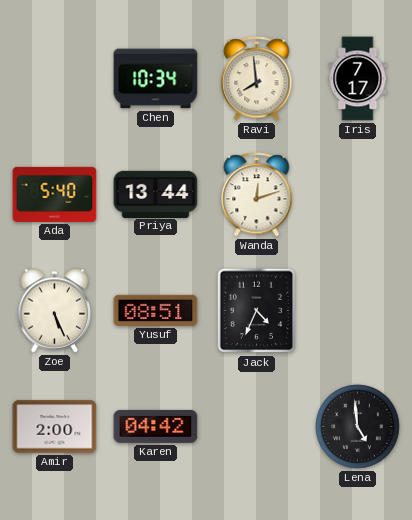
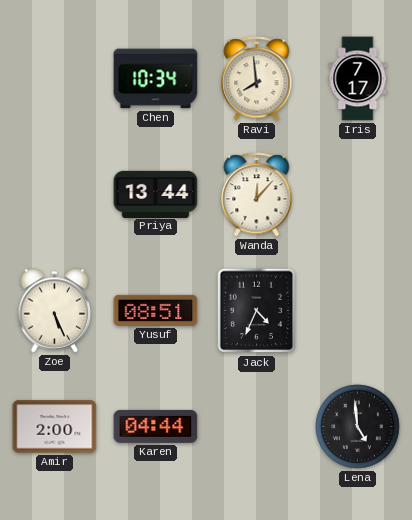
Ada: 5:40 -> none (55, 194)
Wanda: 12:12 -> 12:07 (257, 195)
Karen: 04:42 -> 04:44 (156, 426)
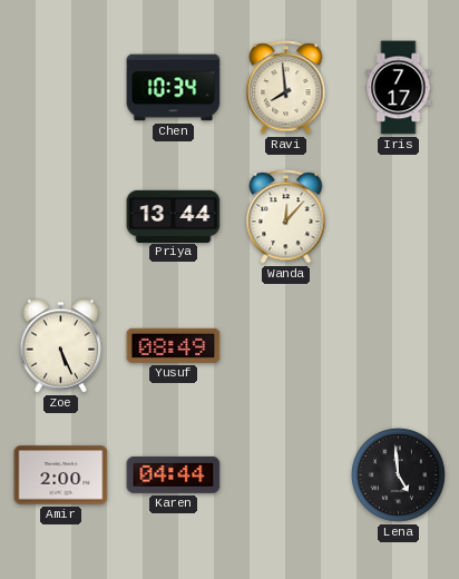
Yusuf: 08:51 -> 08:49 (174, 345)
Jack: 4:34 -> none (257, 311)
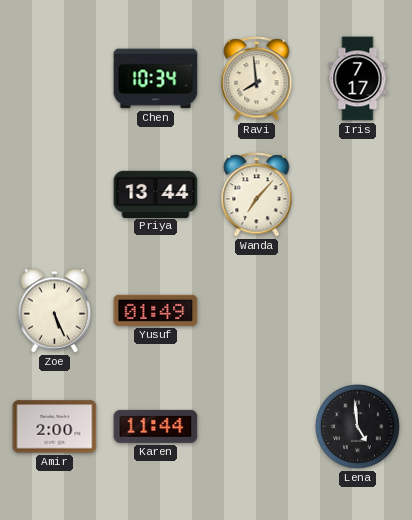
Wanda: 12:07 -> 7:07 (257, 195)
Yusuf: 08:49 -> 01:49 (156, 310)
Karen: 04:44 -> 11:44 (156, 426)
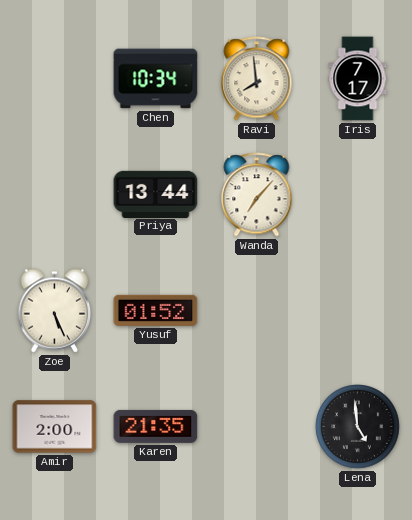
Yusuf: 01:49 -> 01:52 (156, 310)
Karen: 11:44 -> 21:35 (156, 426)
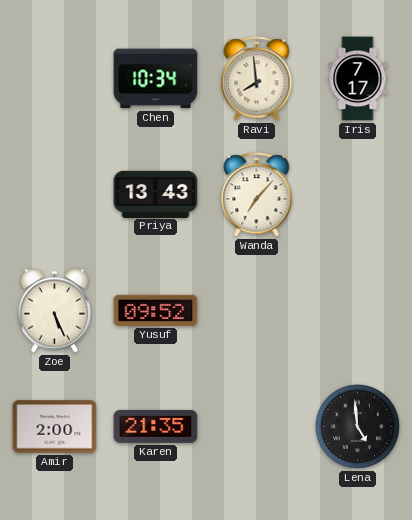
Priya: 13:44 -> 13:43 (156, 194)
Yusuf: 01:52 -> 09:52 (156, 310)
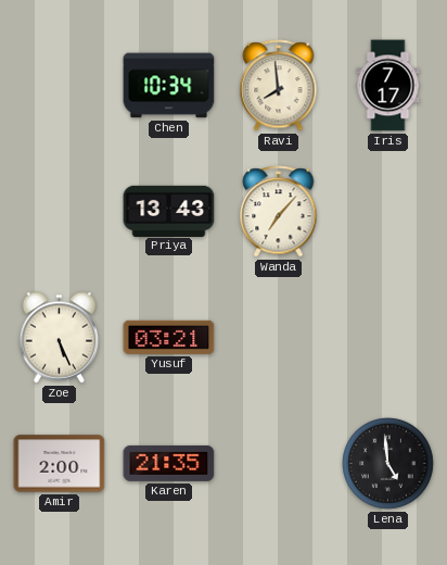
Yusuf: 09:52 -> 03:21 (169, 337)
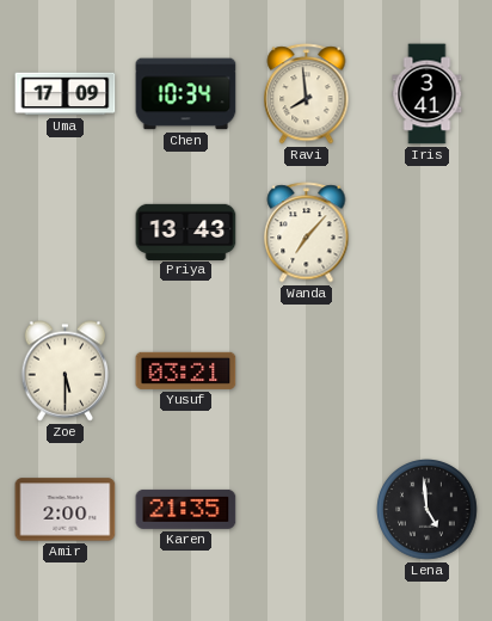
Uma: none -> 17:09 (66, 94)
Iris: 7:17 -> 3:41 (428, 94)
Zoe: 5:26 -> 5:30 (66, 371)
